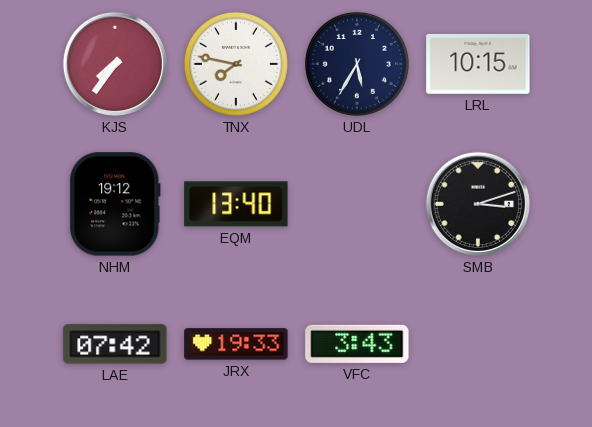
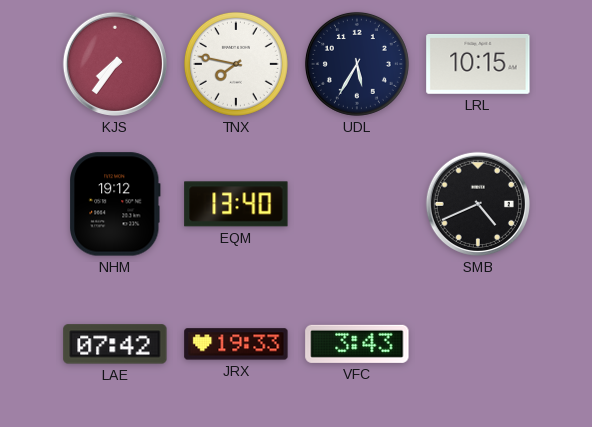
SMB: 3:12 -> 4:41 (478, 204)
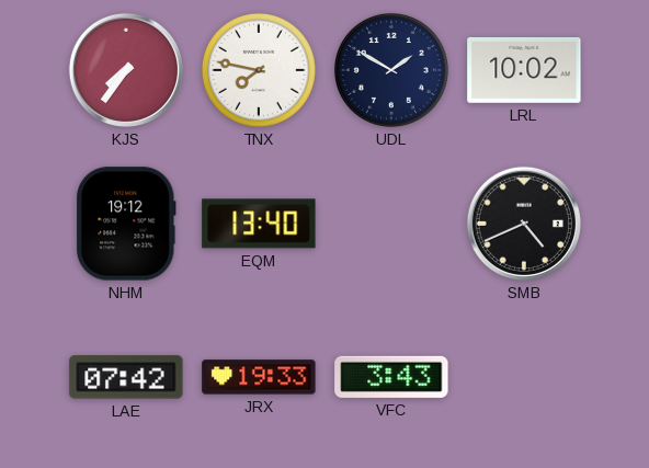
UDL: 5:35 -> 1:50 (391, 70)
LRL: 10:15 -> 10:02 (524, 70)
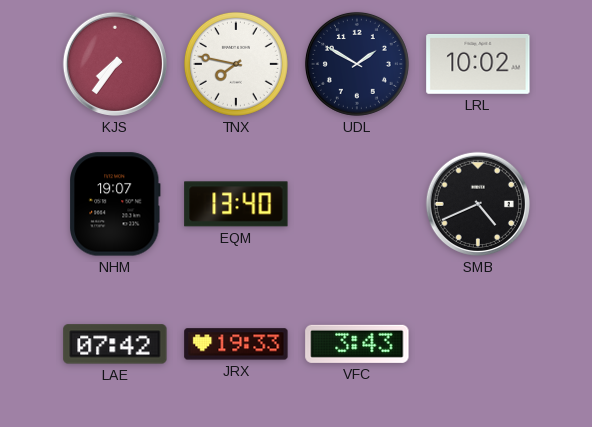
NHM: 19:12 -> 19:07 (115, 204)
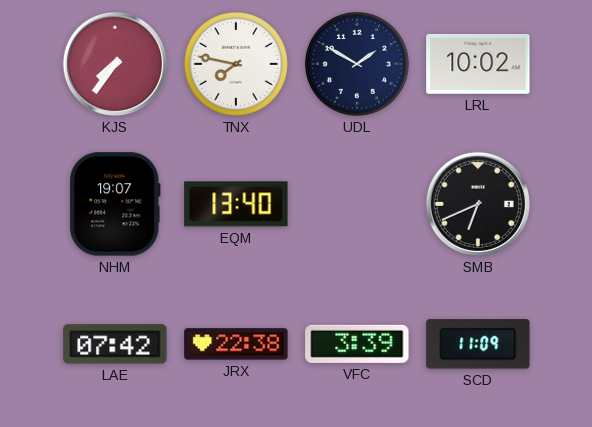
SMB: 4:41 -> 6:41 (478, 204)
JRX: 19:33 -> 22:38 (236, 344)
VFC: 3:43 -> 3:39 (357, 344)
SCD: none -> 11:09 (478, 344)
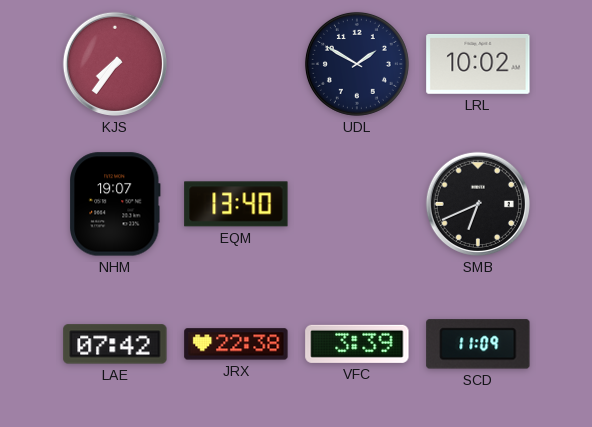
TNX: 7:47 -> none (236, 64)
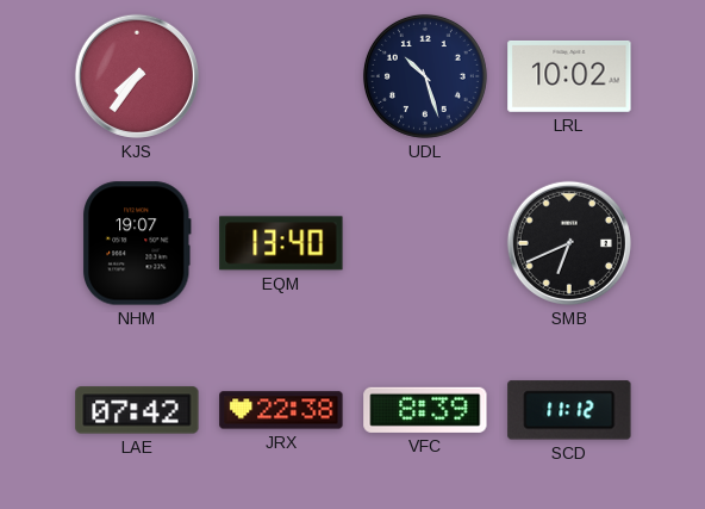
UDL: 1:50 -> 10:27 (425, 76)
VFC: 3:39 -> 8:39 (425, 410)
SCD: 11:09 -> 11:12 (569, 410)
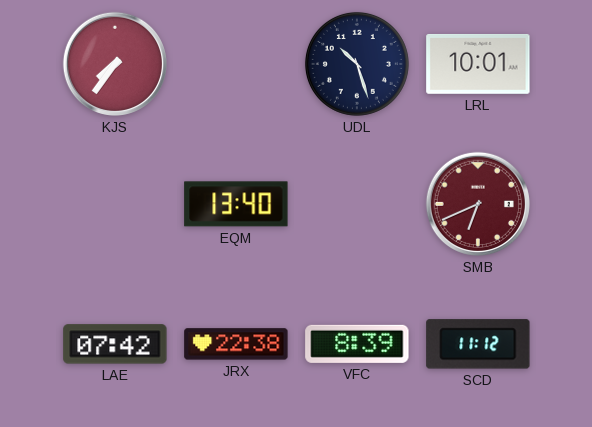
LRL: 10:02 -> 10:01 (478, 64)
NHM: 19:07 -> none (137, 243)
SMB dial: black -> burgundy (478, 204)
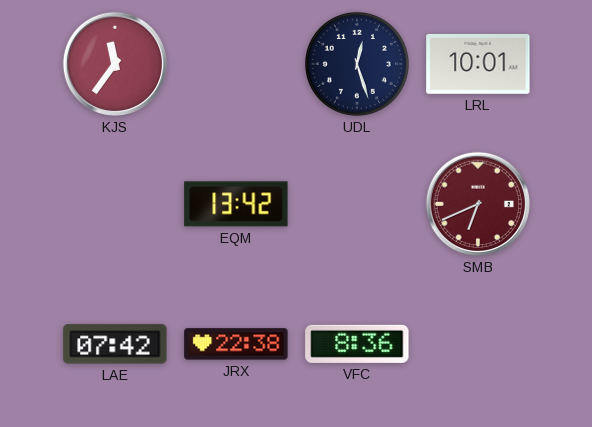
KJS: 7:36 -> 11:36 (115, 64)
UDL: 10:27 -> 12:27 (357, 64)
EQM: 13:40 -> 13:42 (236, 204)
VFC: 8:39 -> 8:36 (357, 344)
SCD: 11:12 -> none (478, 344)
